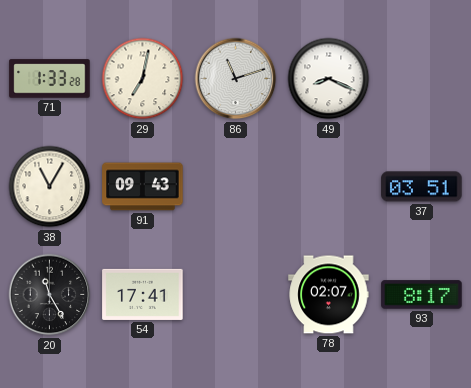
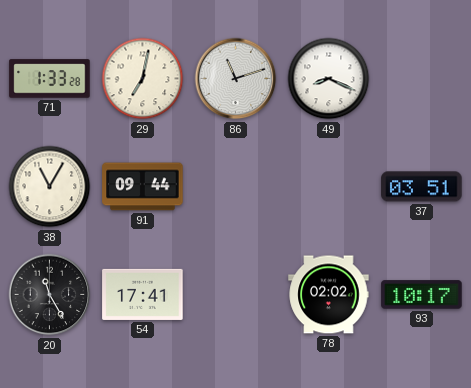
91: 09:43 -> 09:44 (143, 187)
78: 02:07 -> 02:02 (329, 295)
93: 8:17 -> 10:17 (422, 295)
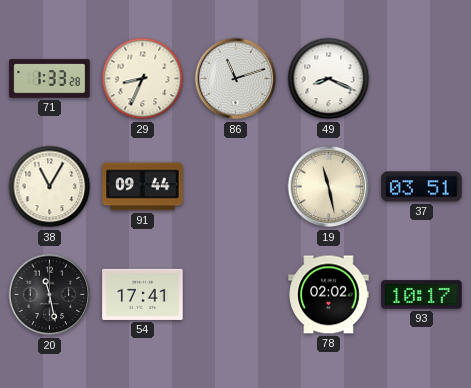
29: 7:02 -> 8:34 (143, 79)
19: none -> 11:28 (329, 187)
20: 11:25 -> 11:28 (50, 295)
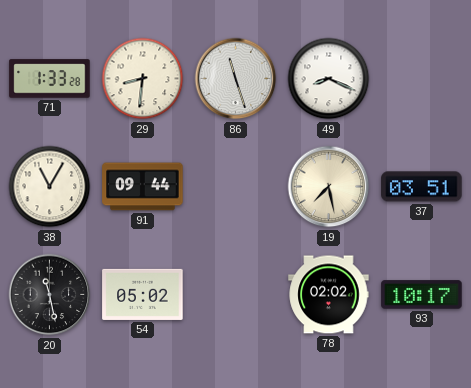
29: 8:34 -> 8:31 (143, 79)
86: 11:12 -> 11:27 (236, 79)
19: 11:28 -> 7:28 (329, 187)
54: 17:41 -> 05:02 (143, 294)
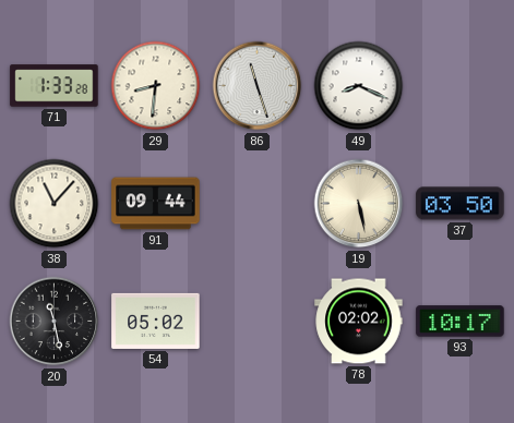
38: 11:05 -> 11:07 (55, 204)
19: 7:28 -> 5:28 (359, 204)
37: 03:51 -> 03:50 (461, 204)
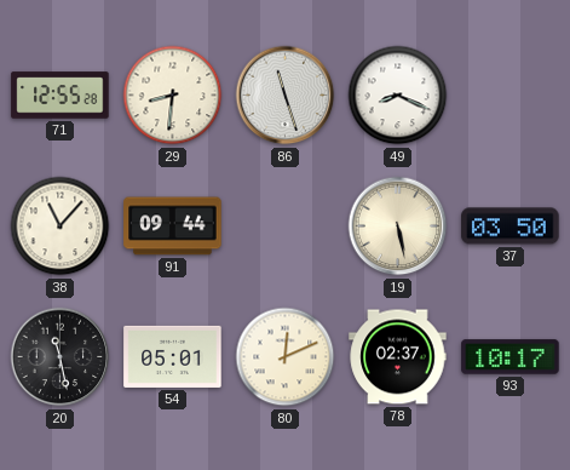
71: 1:33 -> 12:55 (61, 96)
54: 05:02 -> 05:01 (173, 356)
80: none -> 12:11 (286, 357)
78: 02:02 -> 02:37 (398, 357)
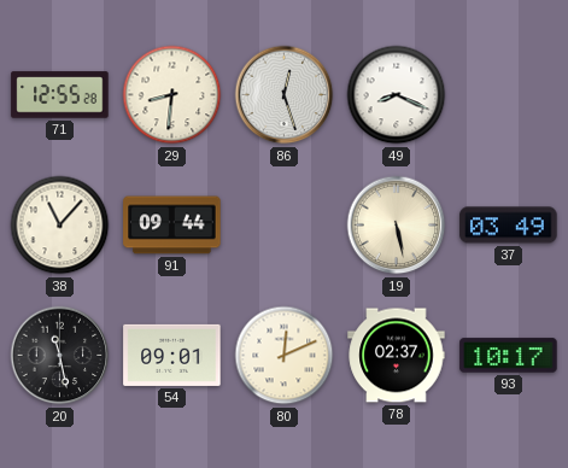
86: 11:27 -> 12:27 (285, 95)
37: 03:50 -> 03:49 (509, 226)
54: 05:01 -> 09:01 (172, 355)
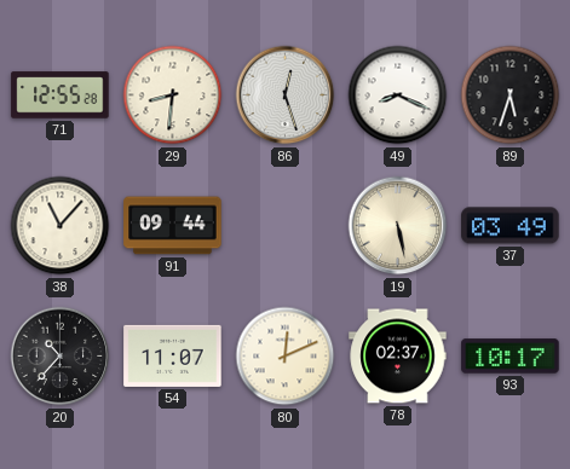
89: none -> 5:33 (511, 95)
20: 11:28 -> 10:37 (61, 357)
54: 09:01 -> 11:07 (173, 355)
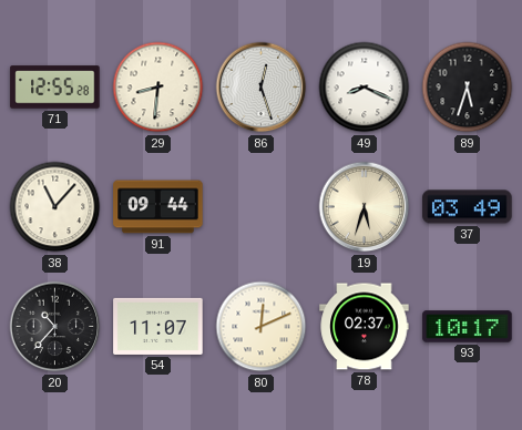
19: 5:28 -> 5:33 (365, 207)
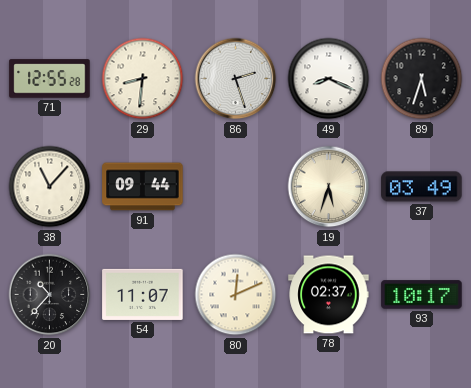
86: 12:27 -> 2:27 (236, 79)
